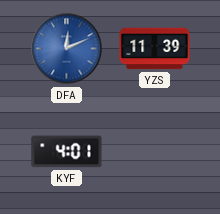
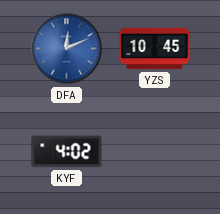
YZS: 11:39 -> 10:45 (155, 49)
KYF: 4:01 -> 4:02 (67, 152)
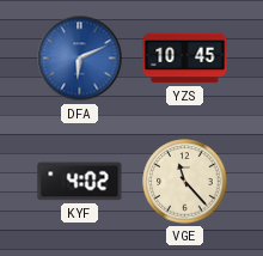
DFA: 12:11 -> 6:11 (80, 59)
VGE: none -> 11:23 (185, 182)
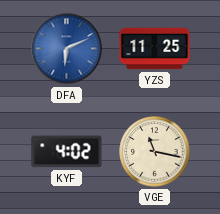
YZS: 10:45 -> 11:25 (155, 49)
VGE: 11:23 -> 11:17 (155, 152)
